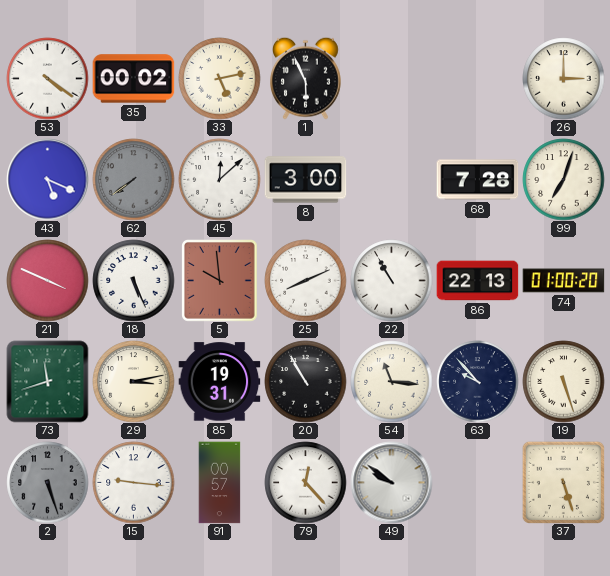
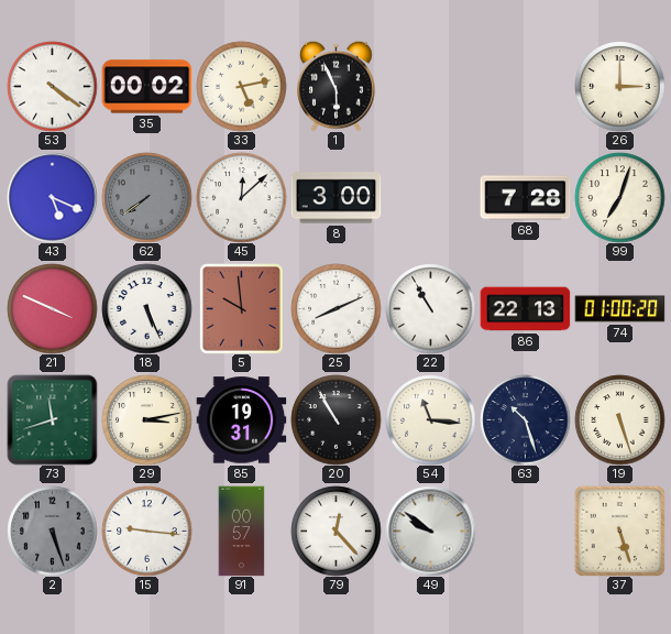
63: 9:53 -> 10:27 (525, 419)
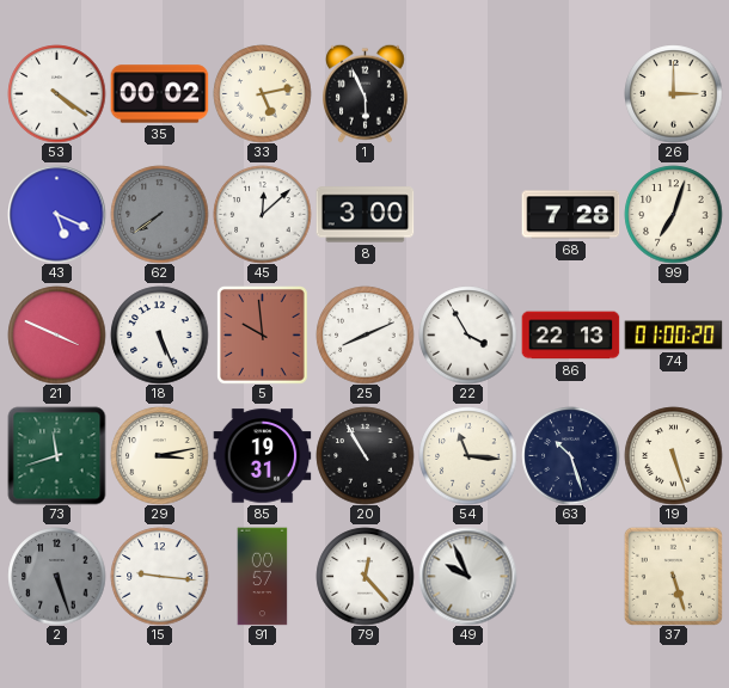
22: 10:55 -> 3:55 (467, 334)
49: 9:51 -> 9:56 (467, 576)
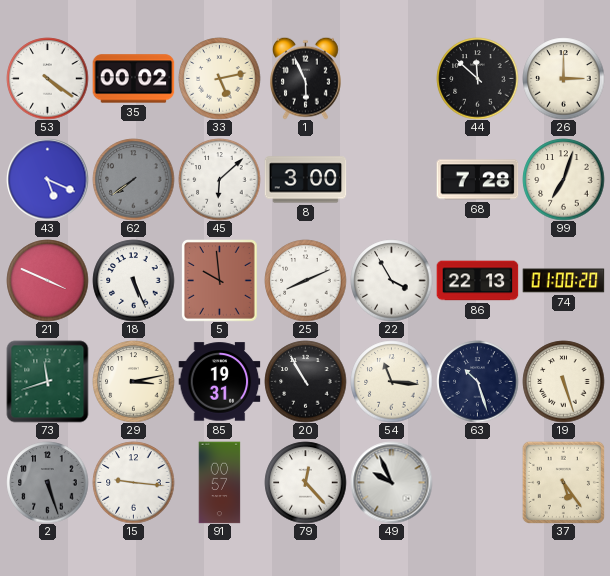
44: none -> 11:52 (477, 78)
45: 12:08 -> 6:08 (219, 179)
37: 5:27 -> 5:24 (563, 482)
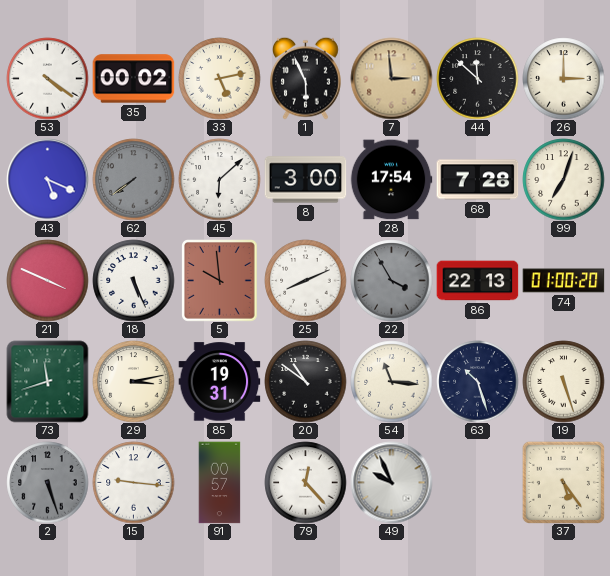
7: none -> 2:59 (391, 78)
28: none -> 17:54 (391, 180)
22 dial: white -> grey (391, 280)
20: 10:55 -> 10:51 (305, 381)
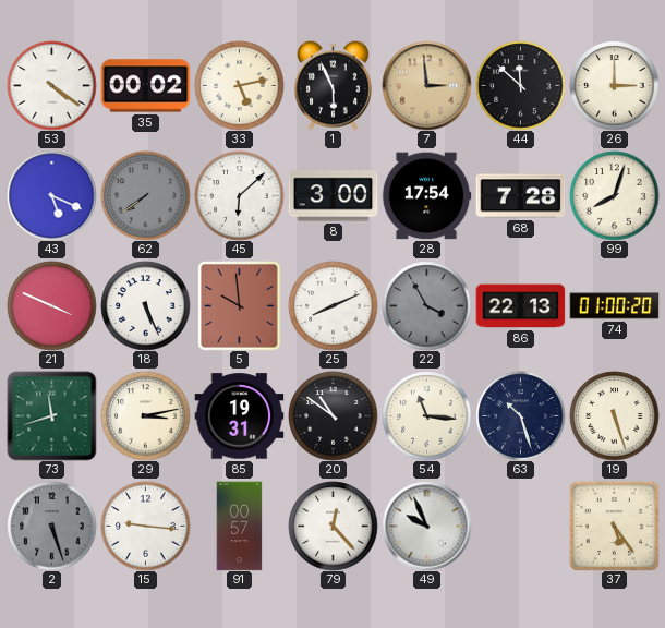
99: 7:03 -> 8:03 (614, 195)
